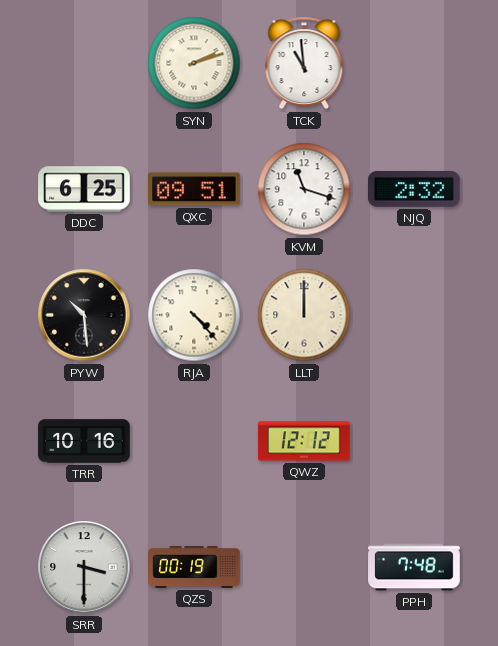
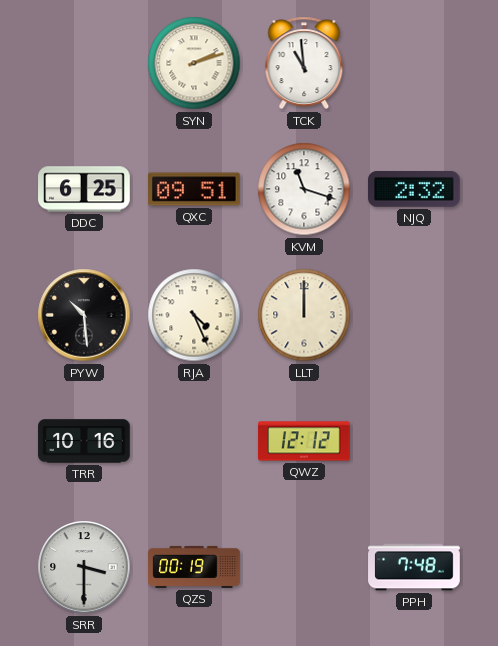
RJA: 4:23 -> 4:26 (194, 315)
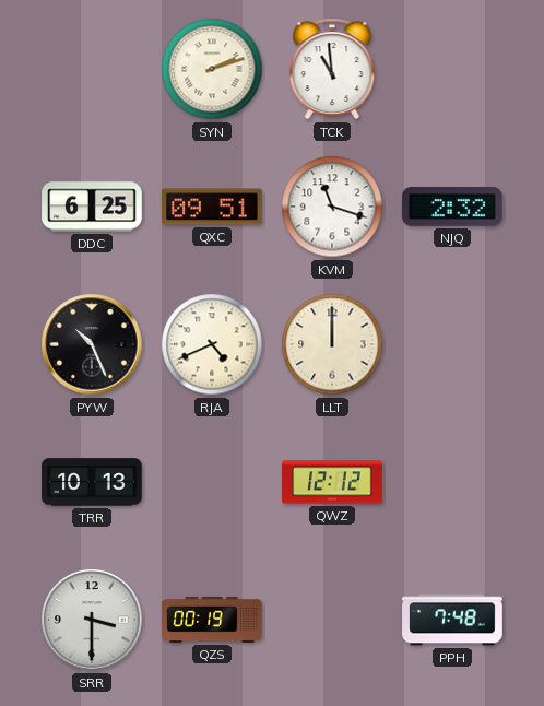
PYW: 10:29 -> 10:26 (92, 344)
RJA: 4:26 -> 4:41 (212, 344)
TRR: 10:16 -> 10:13 (92, 482)
